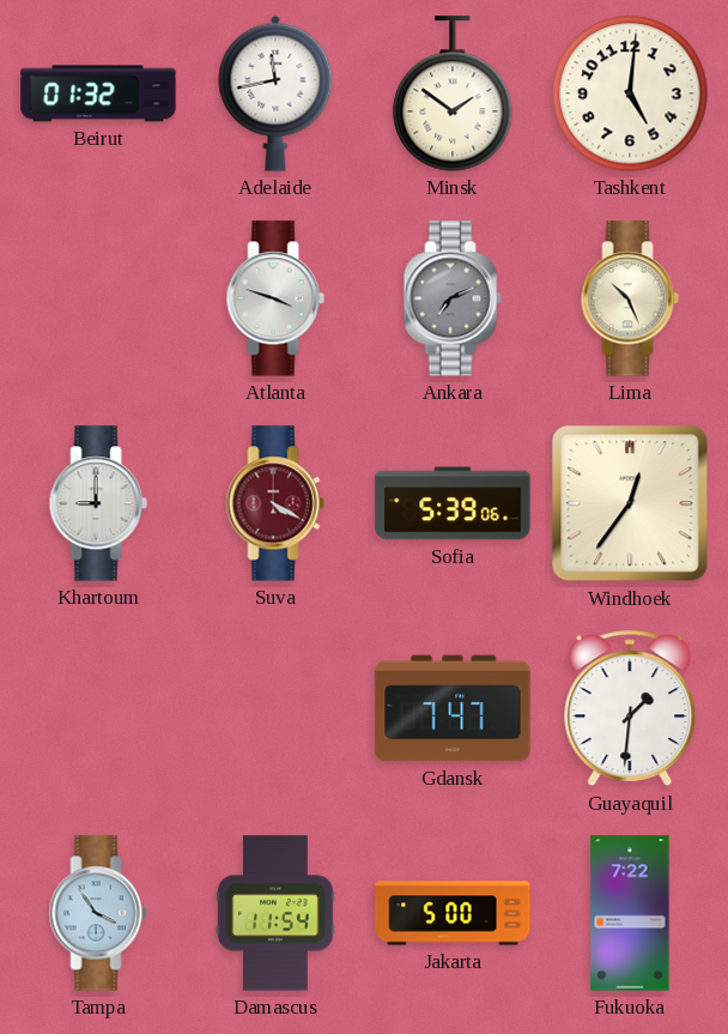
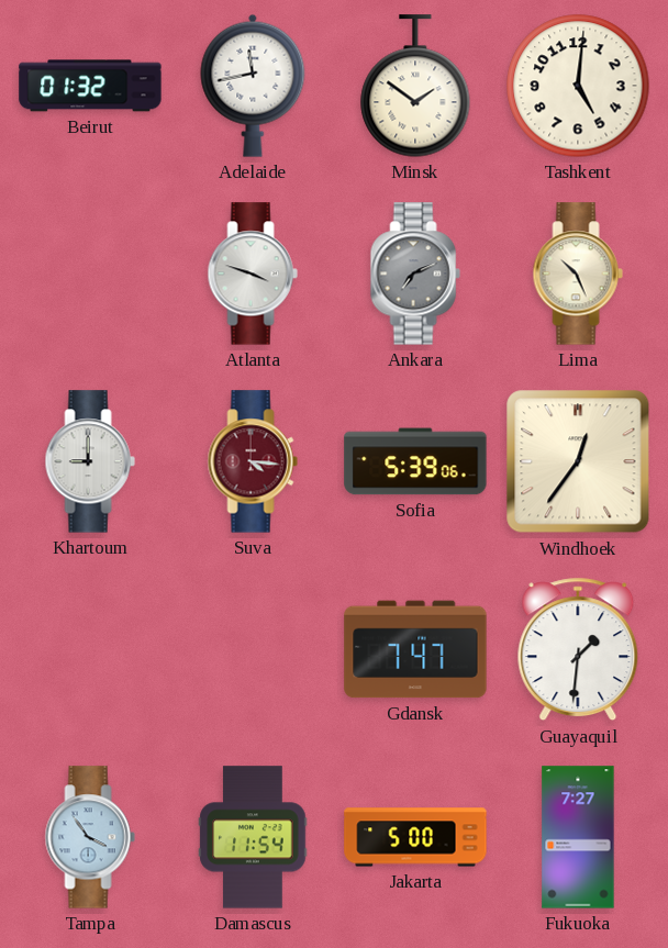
Suva: 4:20 -> 4:16 (253, 461)
Fukuoka: 7:22 -> 7:27 (578, 837)
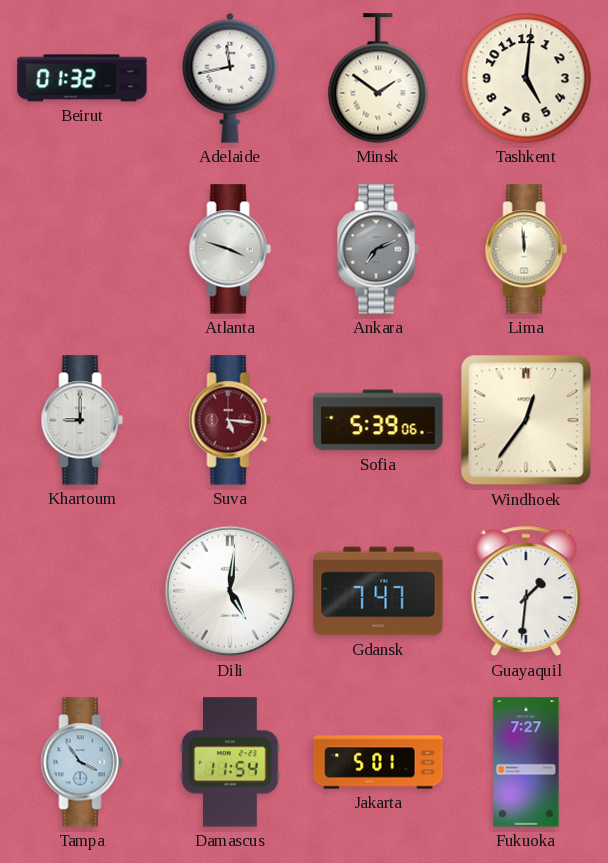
Lima: 10:26 -> 11:59 (526, 249)
Suva: 4:16 -> 5:16 (230, 420)
Dili: none -> 5:01 (230, 591)
Jakarta: 5:00 -> 5:01 (378, 762)
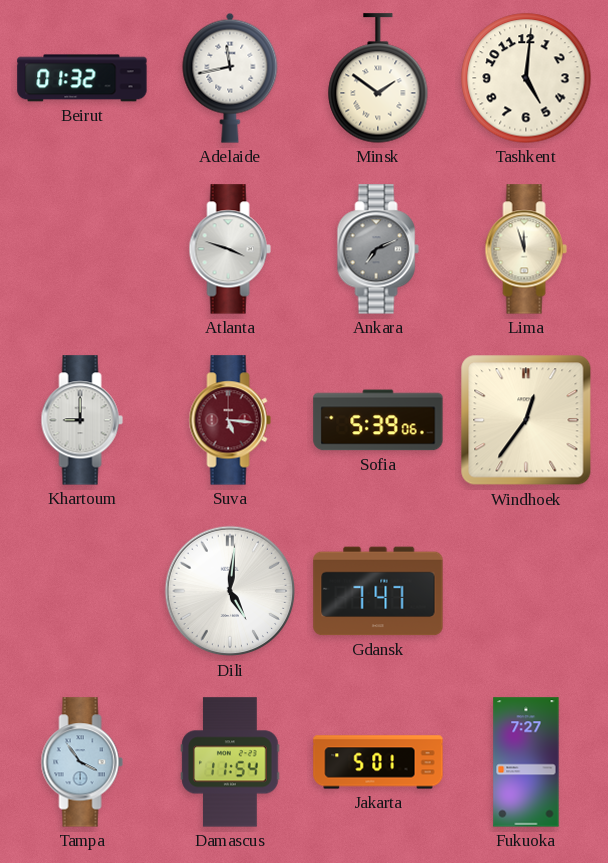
Lima: 11:59 -> 11:57 (526, 249)
Guayaquil: 1:31 -> none (526, 591)
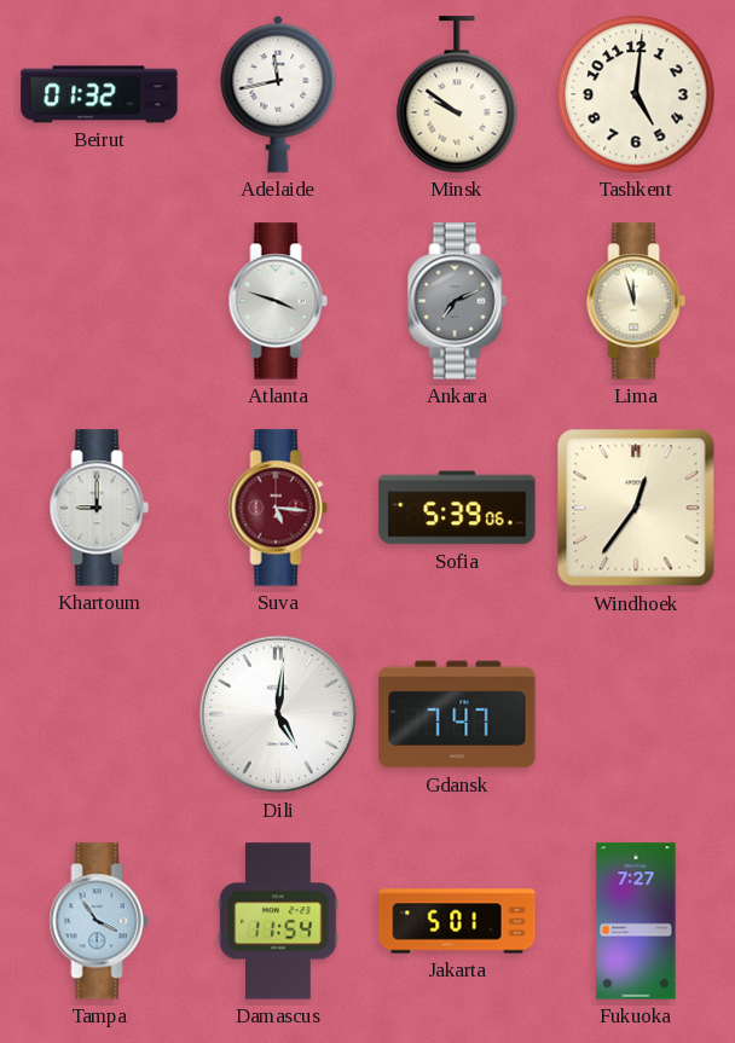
Minsk: 1:51 -> 9:51 (457, 94)
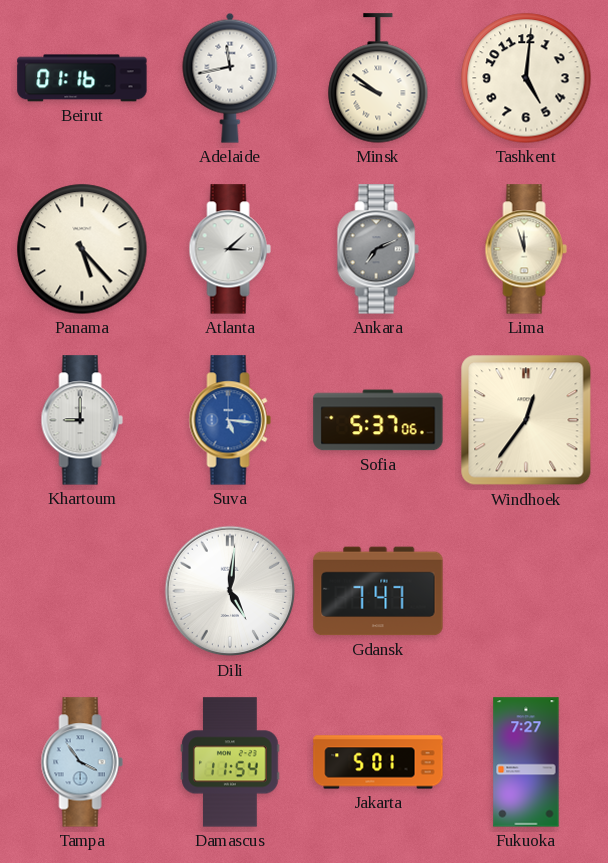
Beirut: 01:32 -> 01:16 (82, 78)
Panama: none -> 5:23 (82, 249)
Atlanta: 3:48 -> 3:08 (230, 249)
Suva dial: burgundy -> blue (230, 420)
Sofia: 5:39 -> 5:37 (378, 420)
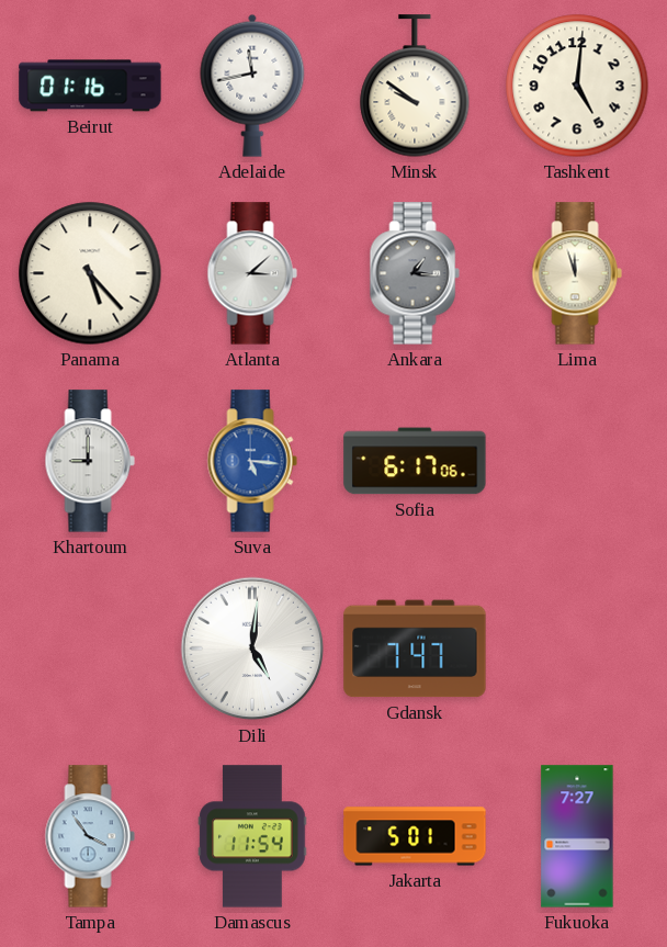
Ankara: 7:11 -> 1:16 (415, 273)
Sofia: 5:37 -> 6:17 (415, 461)
Windhoek: 12:36 -> none (526, 420)
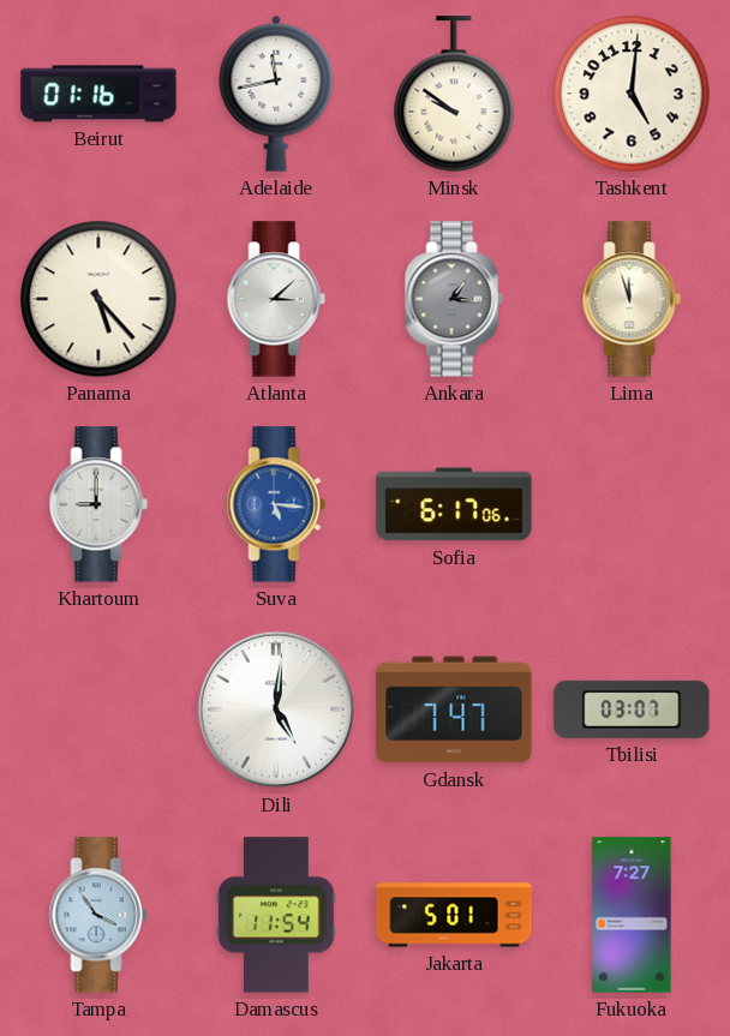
Tbilisi: none -> 03:07 (632, 709)
